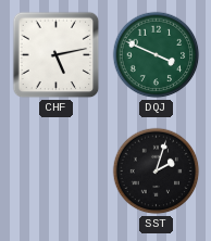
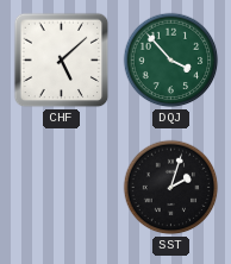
CHF: 5:13 -> 5:08 (62, 61)
DQJ: 3:49 -> 3:53 (171, 61)
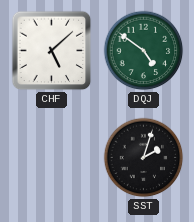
DQJ: 3:53 -> 4:51 (144, 51)
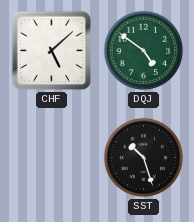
SST: 2:03 -> 10:27 (144, 158)
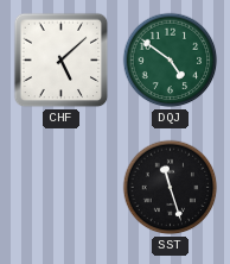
SST: 10:27 -> 11:27 (171, 188)
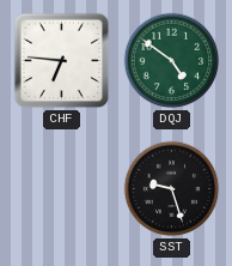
CHF: 5:08 -> 6:46 (62, 61)
SST: 11:27 -> 9:27 (172, 189)
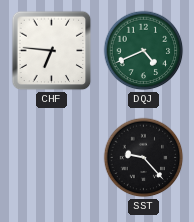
DQJ: 4:51 -> 4:41 (144, 51)
SST: 9:27 -> 9:23 (144, 158)
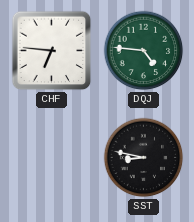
DQJ: 4:41 -> 4:46 (144, 51)
SST: 9:23 -> 8:47 (144, 158)
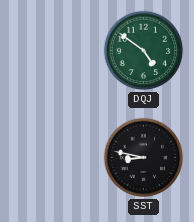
CHF: 6:46 -> none (52, 51)
DQJ: 4:46 -> 4:51 (144, 51)
